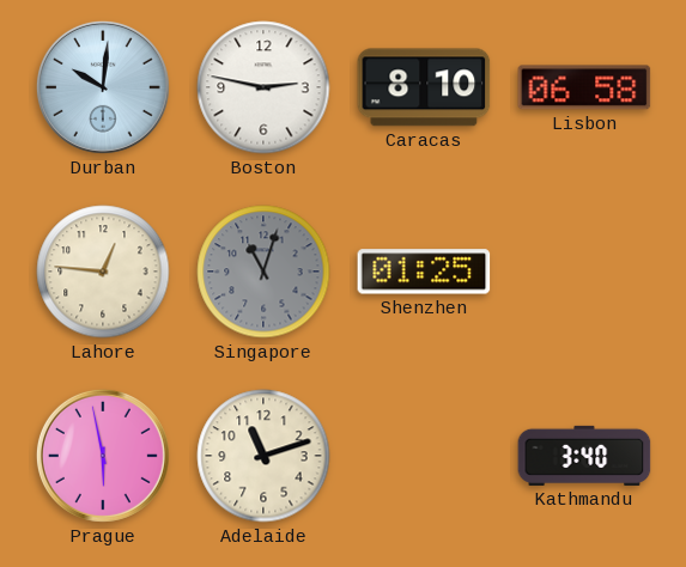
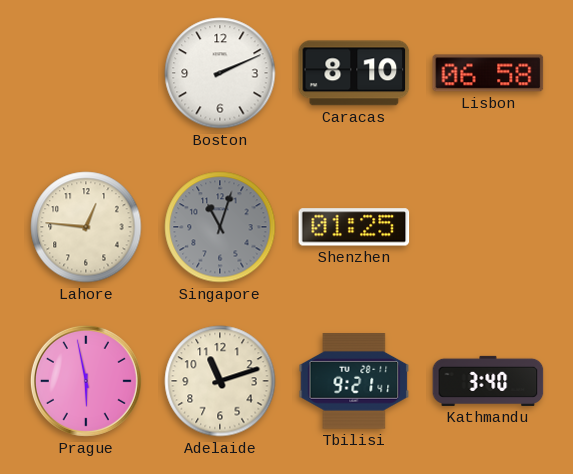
Durban: 10:01 -> none (103, 87)
Boston: 2:47 -> 2:11 (220, 73)
Tbilisi: none -> 9:21 (354, 381)
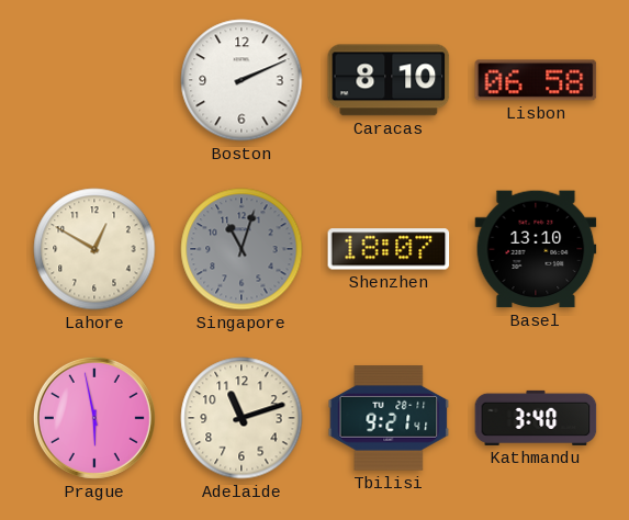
Lahore: 12:46 -> 12:50 (94, 249)
Shenzhen: 01:25 -> 18:07 (389, 249)
Basel: none -> 13:10 (536, 249)
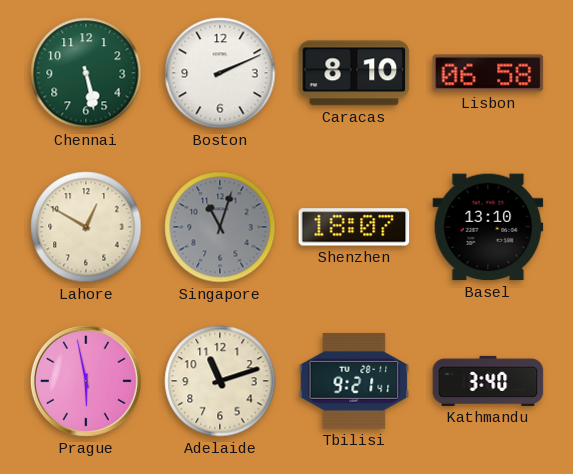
Chennai: none -> 5:28 (86, 73)
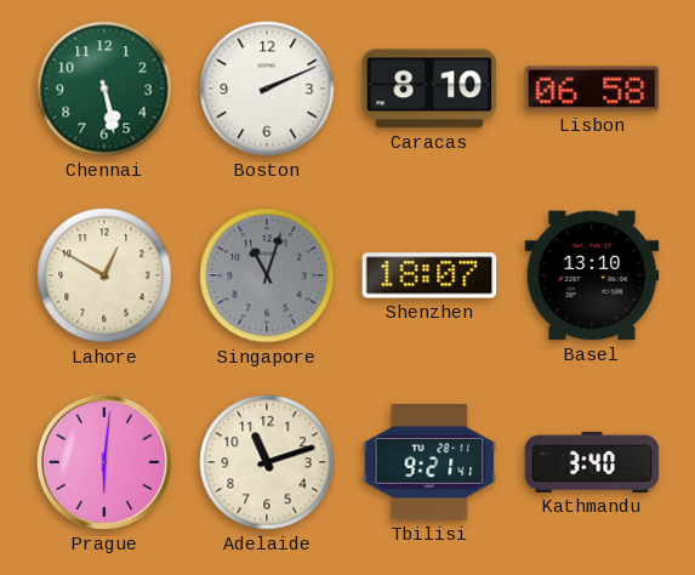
Prague: 5:58 -> 6:01 (104, 462)
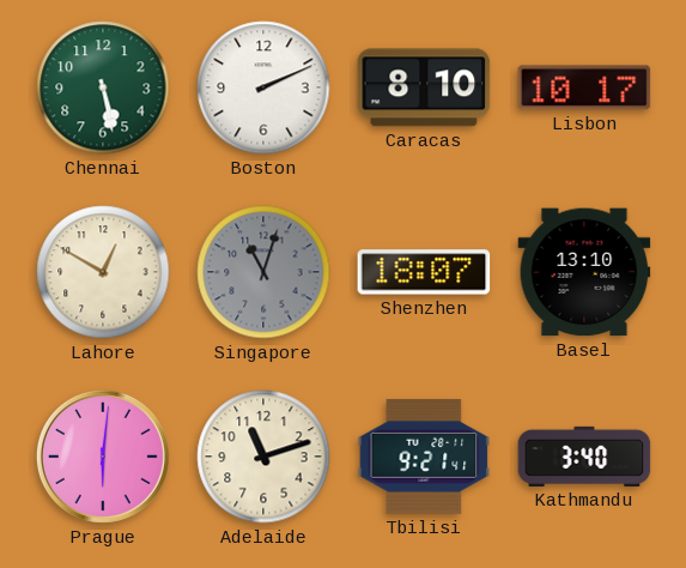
Lisbon: 06:58 -> 10:17 (584, 87)
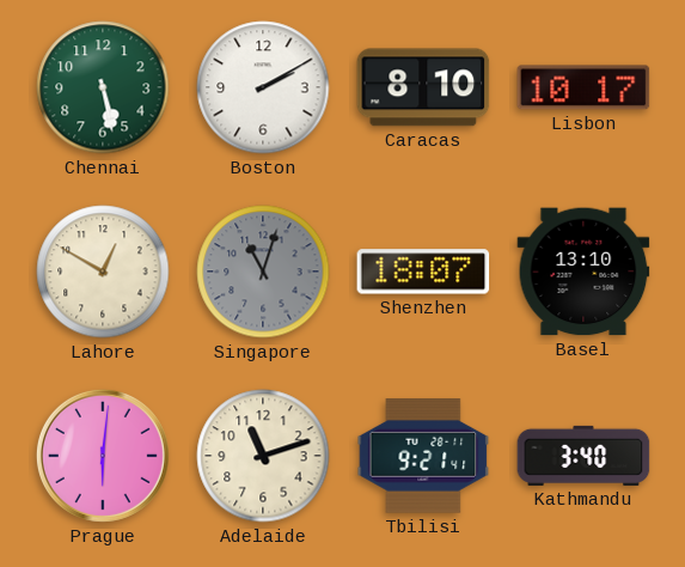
Boston: 2:11 -> 2:10 (263, 87)
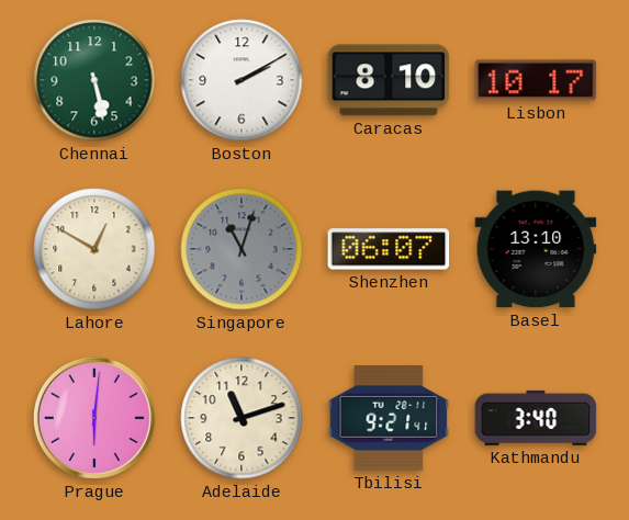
Shenzhen: 18:07 -> 06:07 (389, 249)
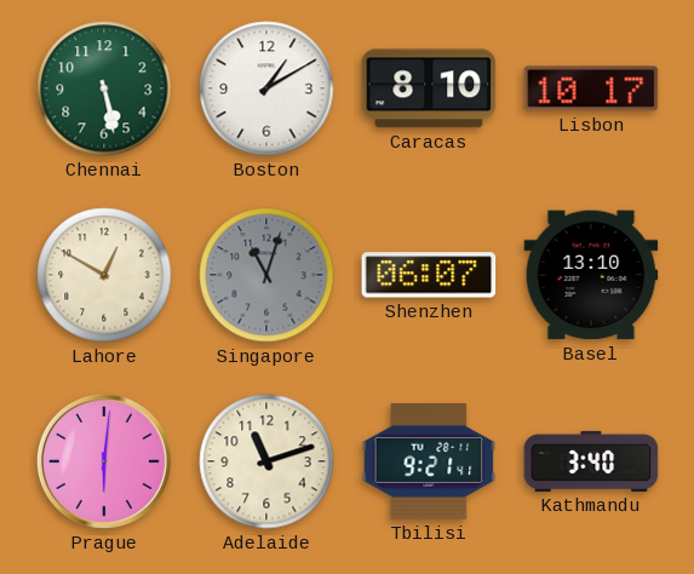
Boston: 2:10 -> 1:10 (266, 88)
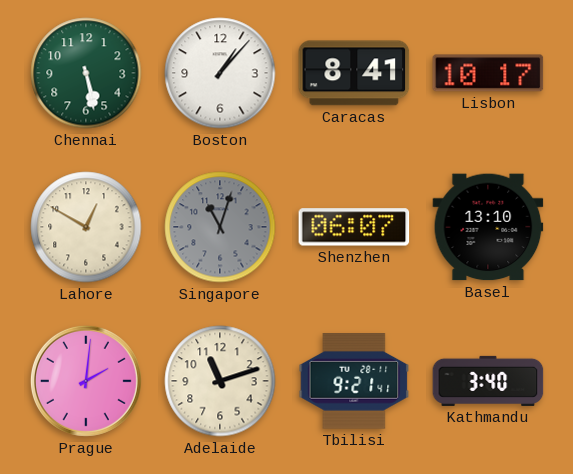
Boston: 1:10 -> 1:07 (220, 73)
Caracas: 8:10 -> 8:41 (354, 73)
Prague: 6:01 -> 2:01 (86, 381)
